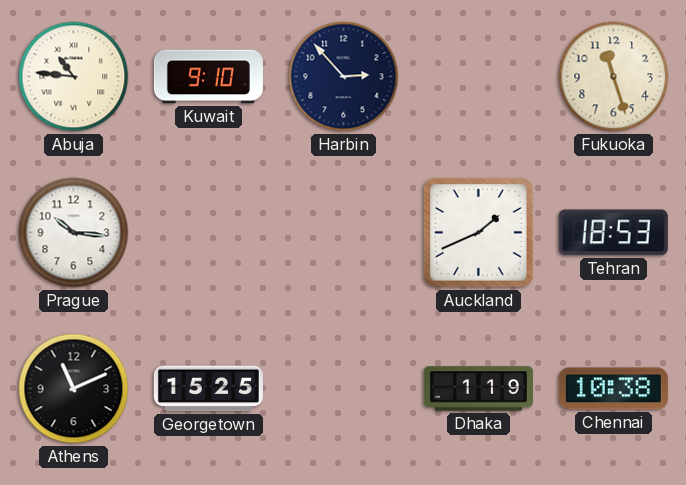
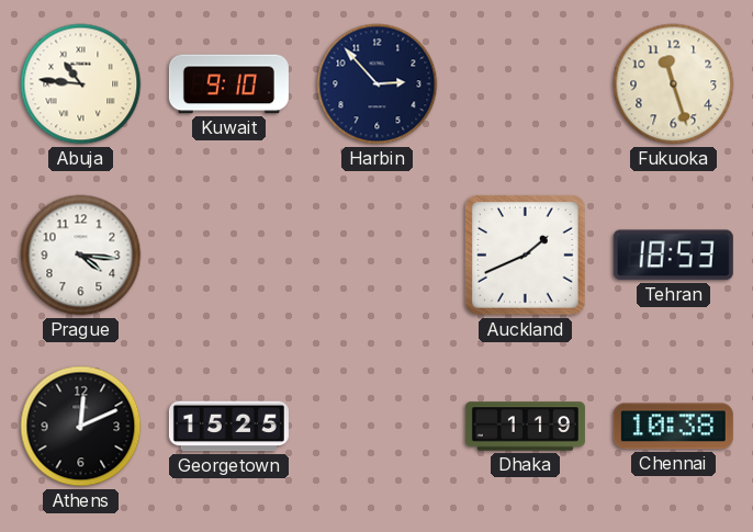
Prague: 10:16 -> 4:16 (81, 256)
Athens: 11:11 -> 12:11 (81, 427)
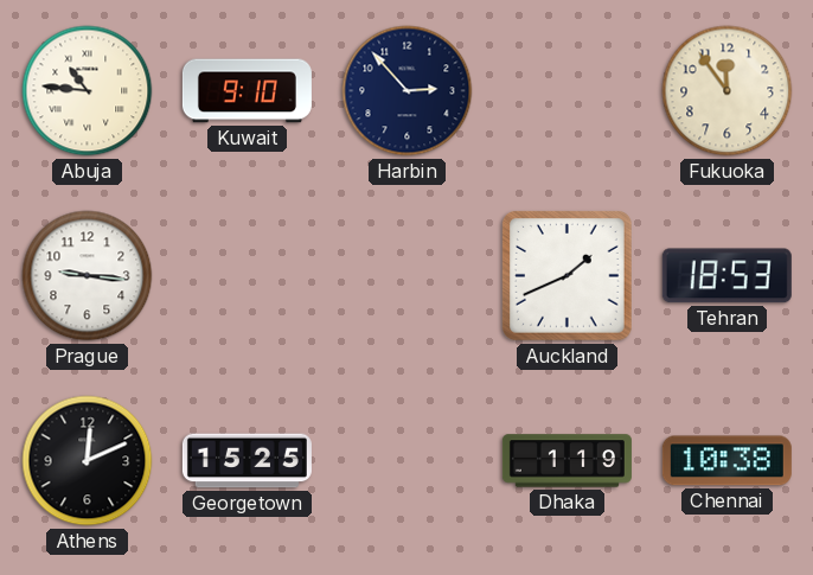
Fukuoka: 11:27 -> 11:54 (728, 91)
Prague: 4:16 -> 9:16 (88, 276)
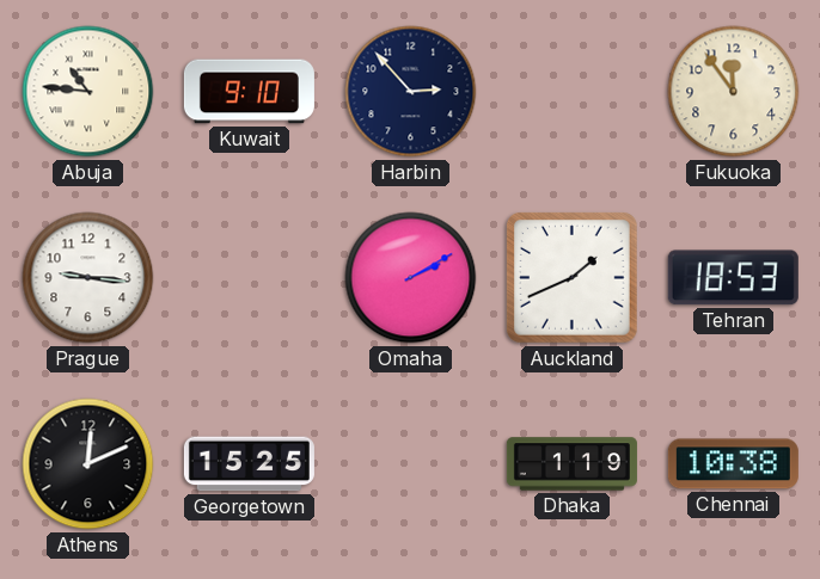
Omaha: none -> 2:10 (411, 278)
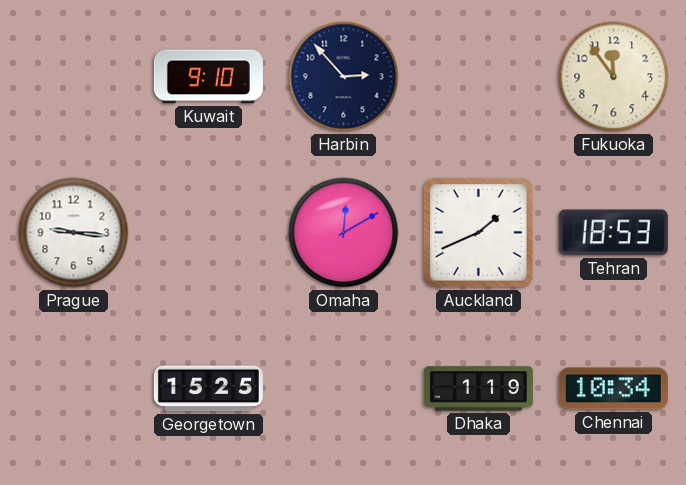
Abuja: 10:46 -> none (88, 92)
Omaha: 2:10 -> 12:10 (344, 233)
Athens: 12:11 -> none (88, 464)
Chennai: 10:38 -> 10:34 (613, 389)
